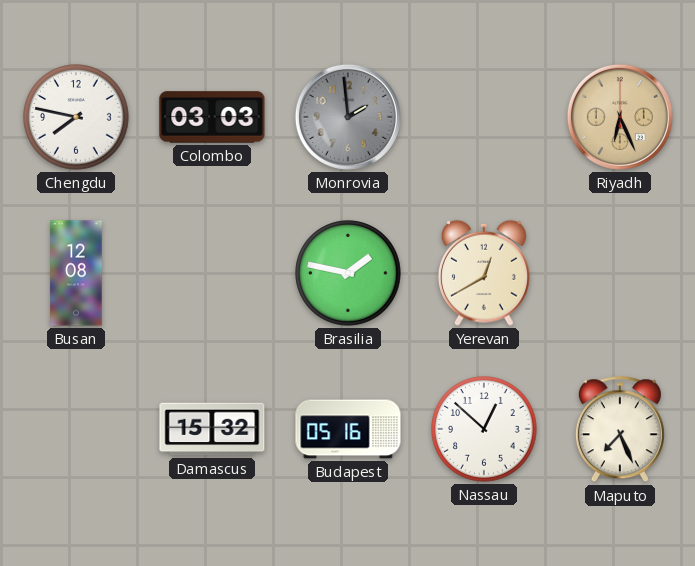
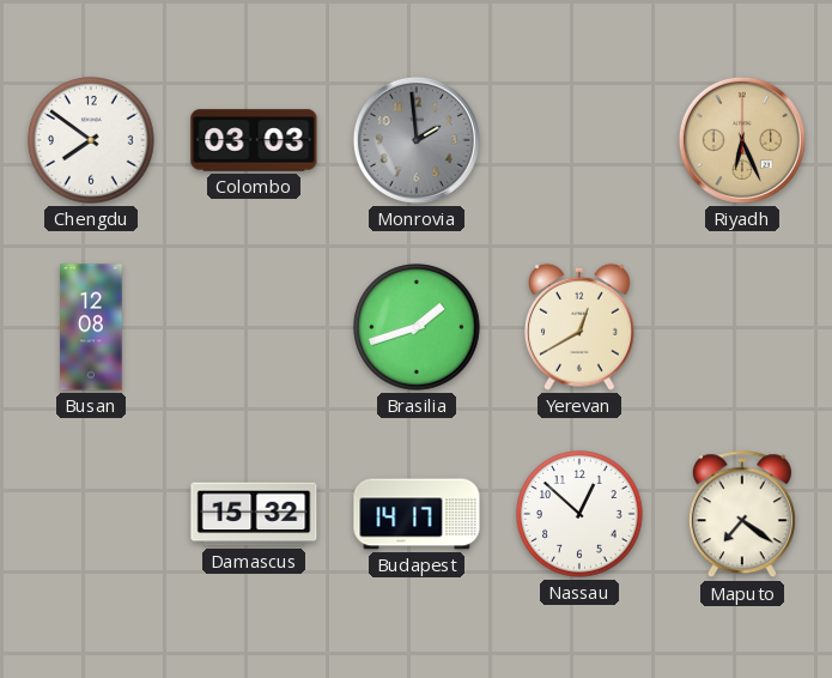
Chengdu: 7:47 -> 7:51 (91, 140)
Brasilia: 1:47 -> 1:42 (417, 327)
Budapest: 05:16 -> 14:17 (417, 514)
Maputo: 7:26 -> 7:21 (742, 515)
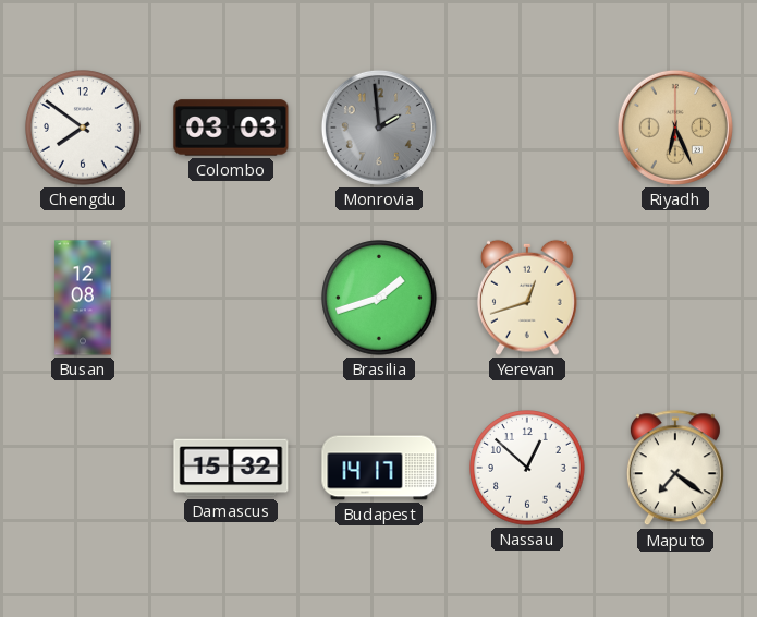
Yerevan: 12:40 -> 12:42 (527, 298)
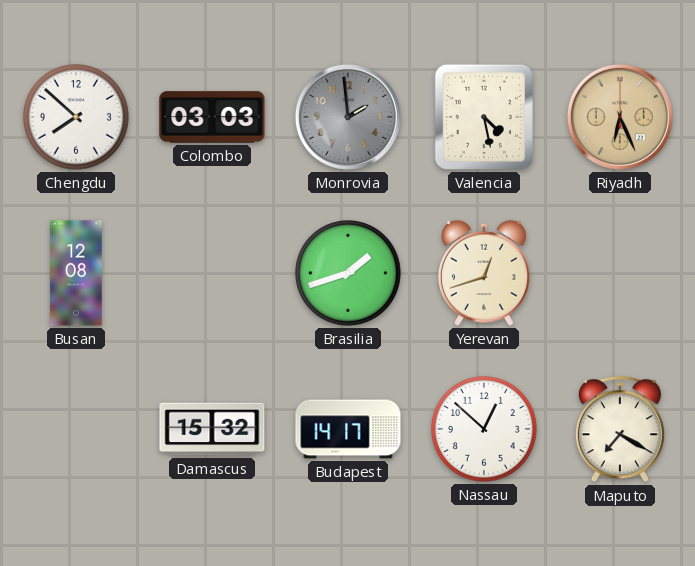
Chengdu: 7:51 -> 7:52 (76, 117)
Valencia: none -> 4:28 (484, 117)
Maputo: 7:21 -> 7:20 (620, 430)
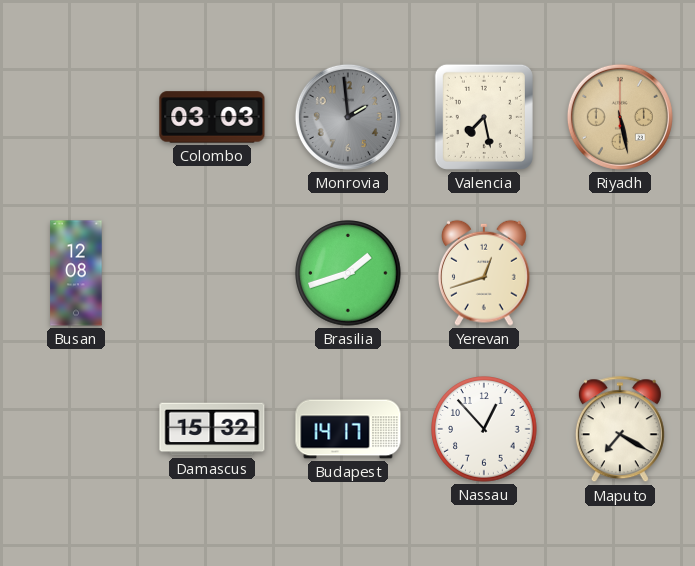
Chengdu: 7:52 -> none (76, 117)
Valencia: 4:28 -> 7:28 (484, 117)
Riyadh: 6:26 -> 5:28 (620, 117)
Nassau: 12:52 -> 12:53 (484, 429)
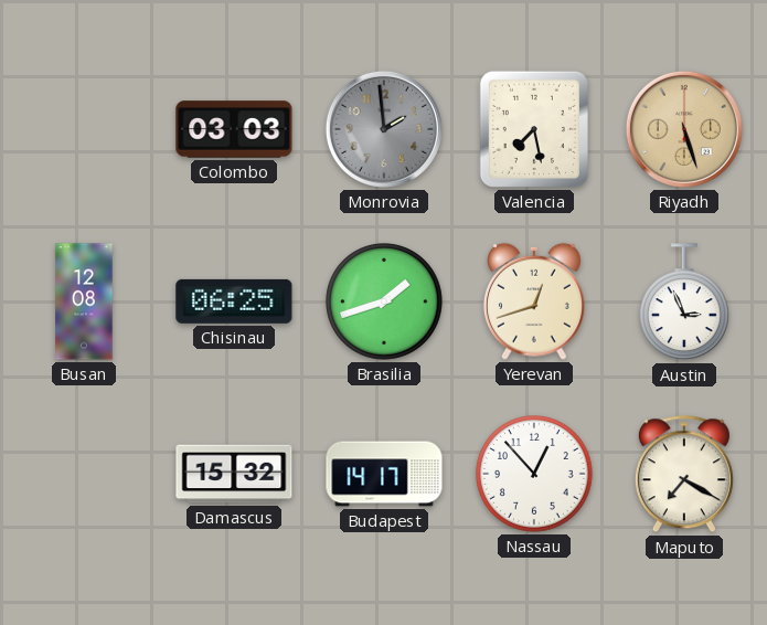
Riyadh: 5:28 -> 5:27 (684, 129)
Chisinau: none -> 06:25 (234, 301)
Austin: none -> 2:56 (685, 303)
